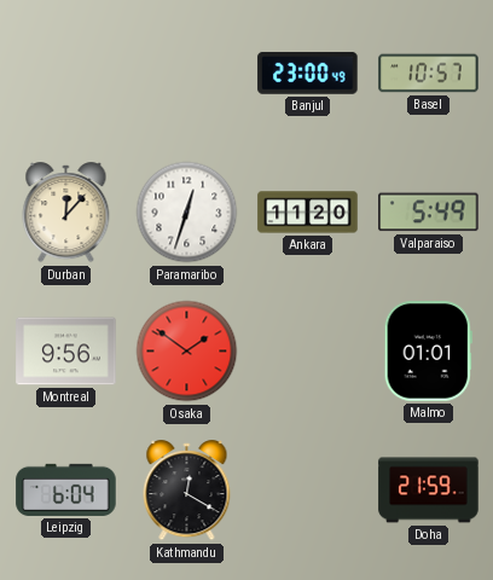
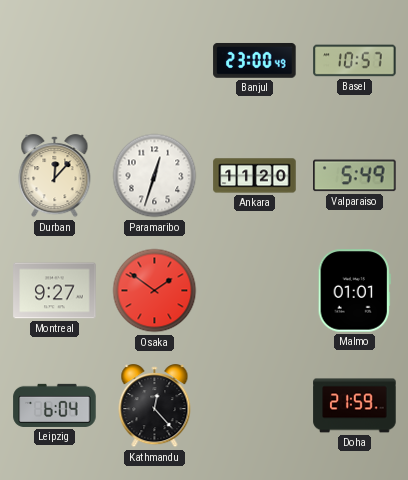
Montreal: 9:56 -> 9:27 (55, 291)
Kathmandu: 12:20 -> 12:23 (155, 406)
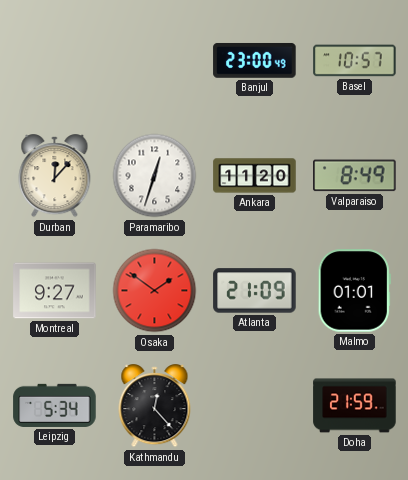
Valparaiso: 5:49 -> 8:49 (355, 176)
Atlanta: none -> 21:09 (255, 291)
Leipzig: 6:04 -> 5:34 (55, 405)
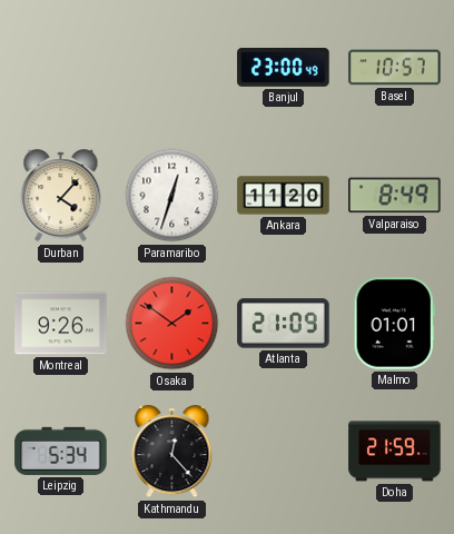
Durban: 12:07 -> 4:07 (61, 196)
Montreal: 9:27 -> 9:26 (61, 324)
